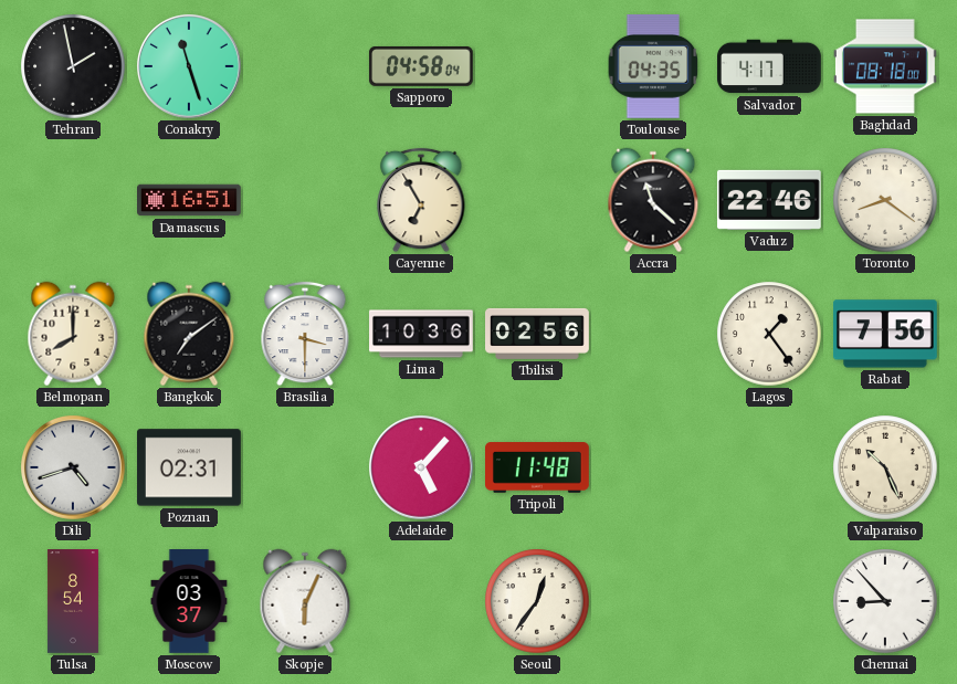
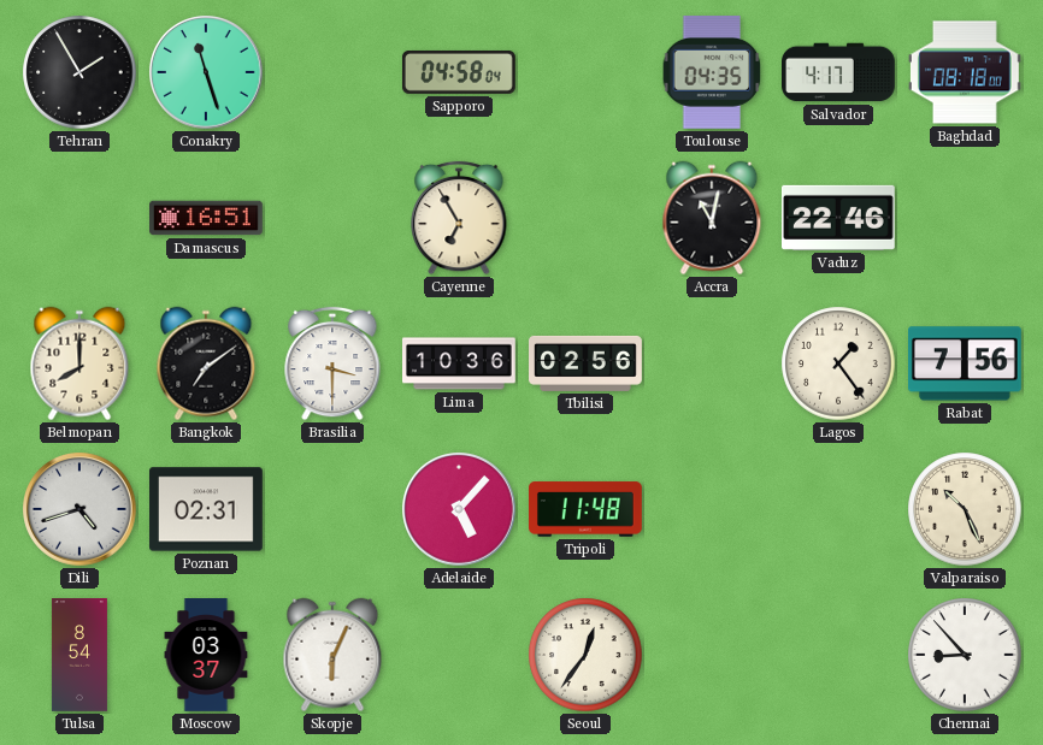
Tehran: 1:58 -> 1:55 (79, 72)
Accra: 11:22 -> 11:02 (712, 218)
Toronto: 8:21 -> none (885, 200)
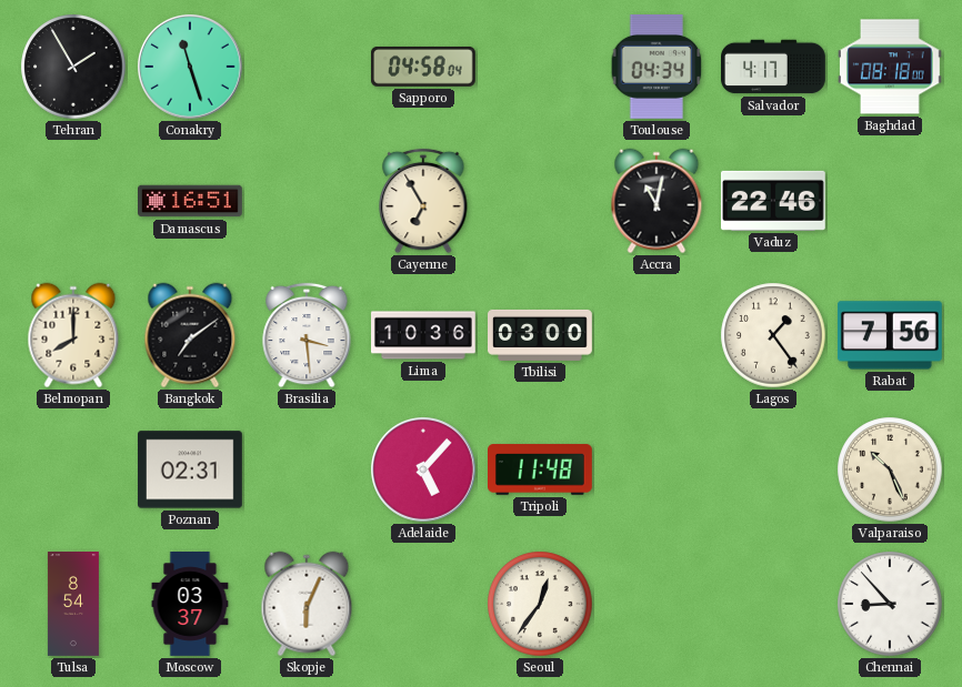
Toulouse: 04:35 -> 04:34 (657, 67)
Brasilia: 3:30 -> 3:29 (307, 335)
Tbilisi: 02:56 -> 03:00 (541, 335)
Dili: 4:42 -> none (81, 510)
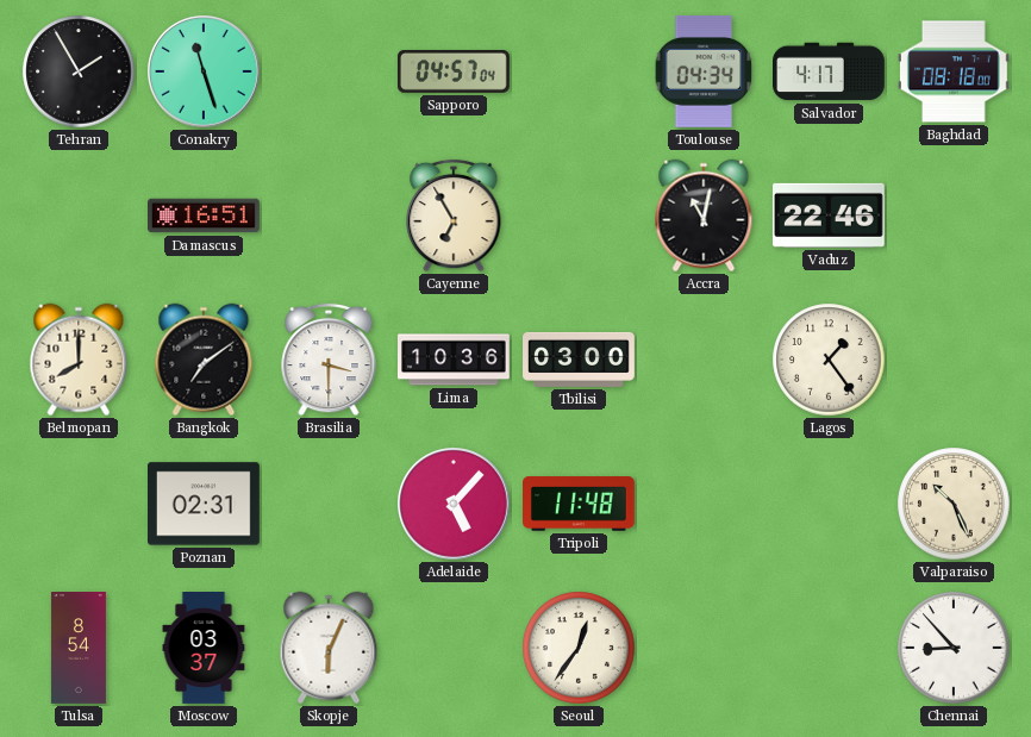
Sapporo: 04:58 -> 04:57 (454, 71)
Brasilia: 3:29 -> 3:30 (329, 360)
Rabat: 7:56 -> none (890, 335)
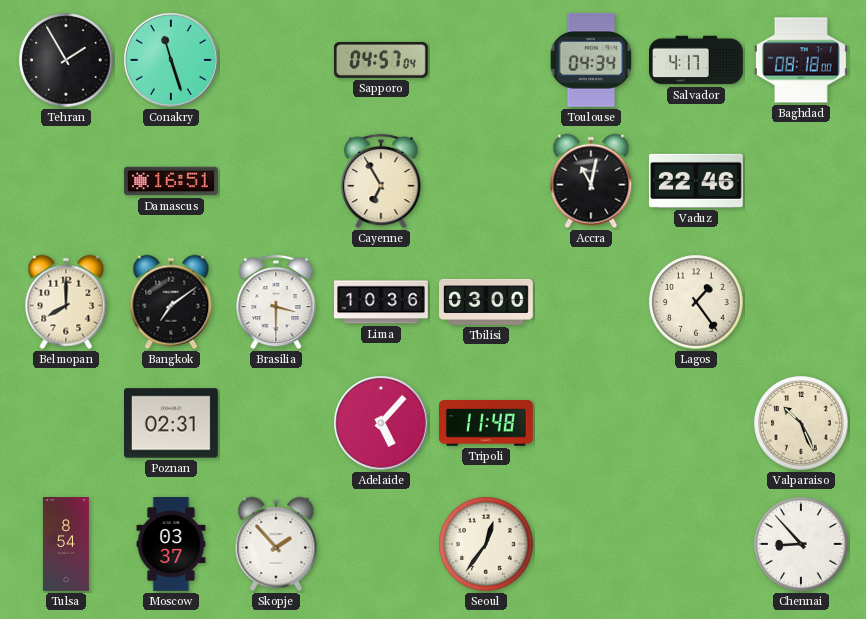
Skopje: 6:04 -> 1:53 (276, 544)
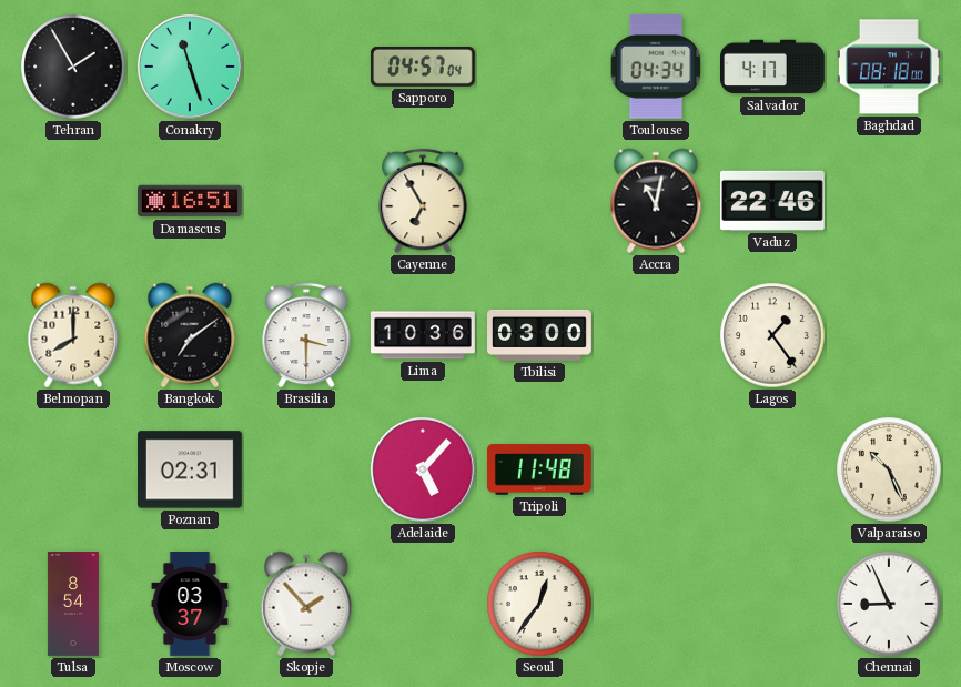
Chennai: 8:53 -> 8:56 (889, 604)
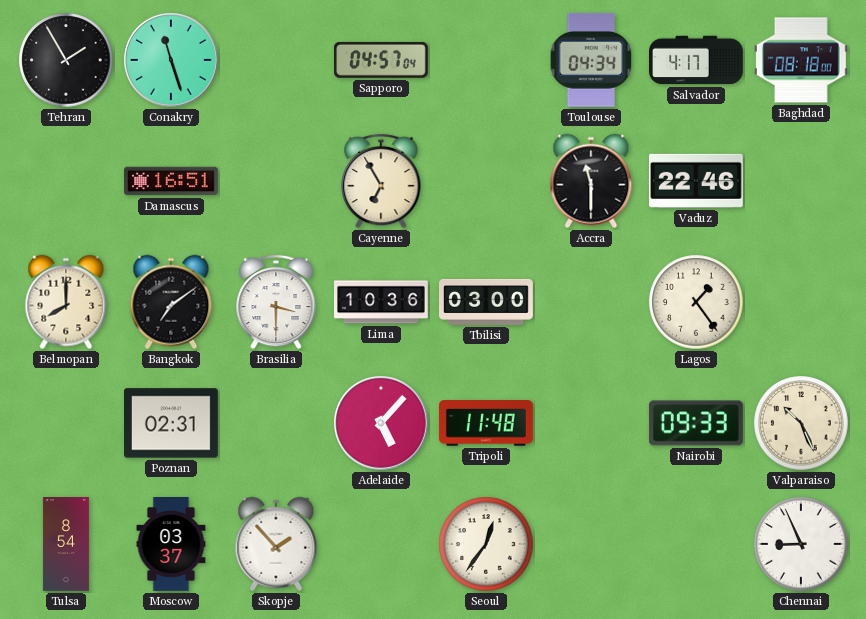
Accra: 11:02 -> 11:30 (591, 181)
Nairobi: none -> 09:33 (696, 423)
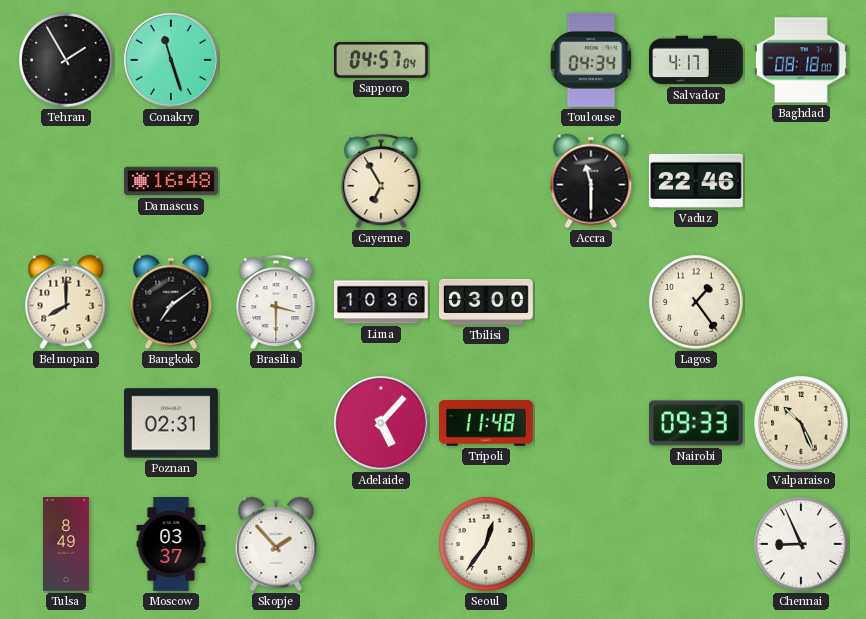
Damascus: 16:51 -> 16:48 (172, 181)
Tulsa: 8:54 -> 8:49 (66, 545)
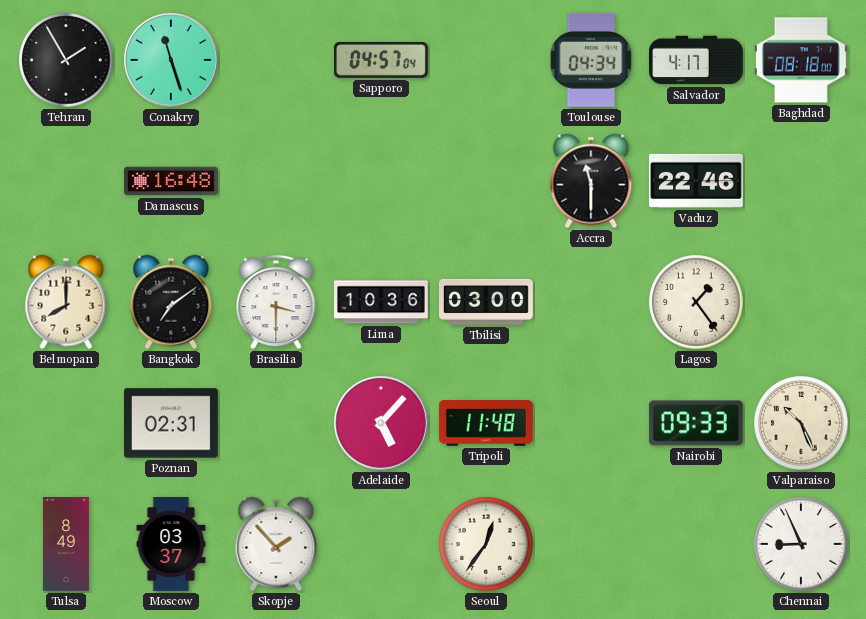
Cayenne: 6:55 -> none (381, 181)
